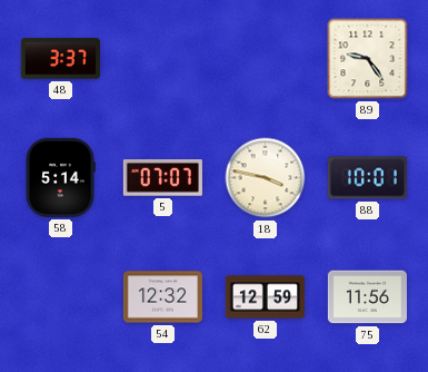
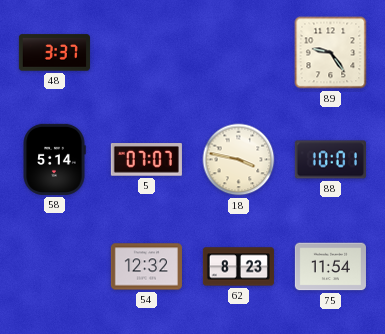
62: 12:59 -> 8:23 (238, 267)
75: 11:56 -> 11:54 (330, 267)
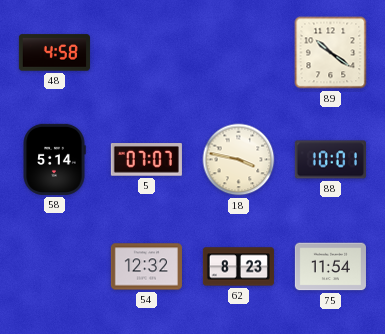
48: 3:37 -> 4:58 (54, 53)
89: 9:24 -> 10:21 (331, 53)
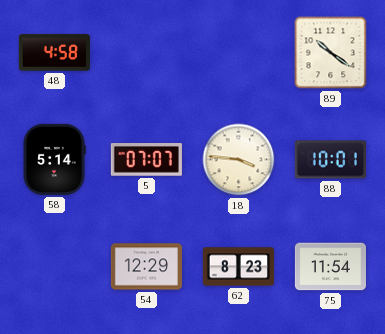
18: 3:47 -> 3:46 (239, 160)
54: 12:32 -> 12:29 (146, 267)
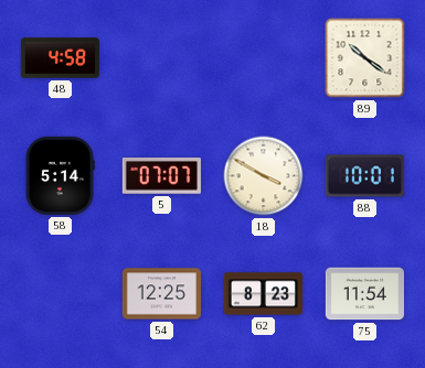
18: 3:46 -> 3:50 (264, 176)
54: 12:29 -> 12:25 (161, 294)
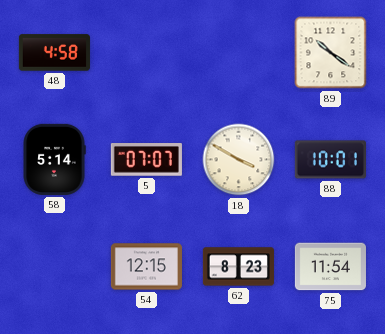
54: 12:25 -> 12:15 (146, 267)
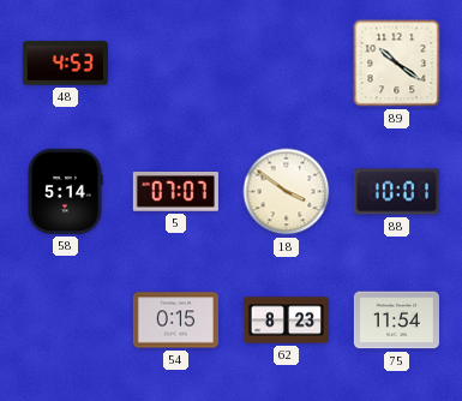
48: 4:58 -> 4:53 (65, 64)
18: 3:50 -> 3:51 (287, 192)
54: 12:15 -> 0:15 (175, 321)
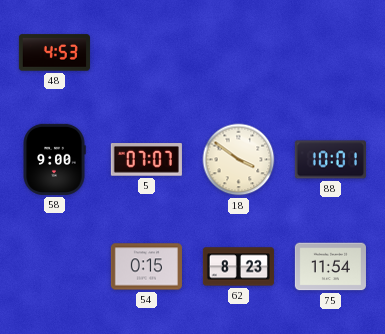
89: 10:21 -> none (397, 64)
58: 5:14 -> 9:00 (54, 159)
